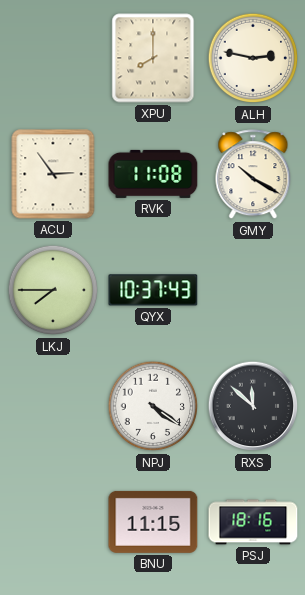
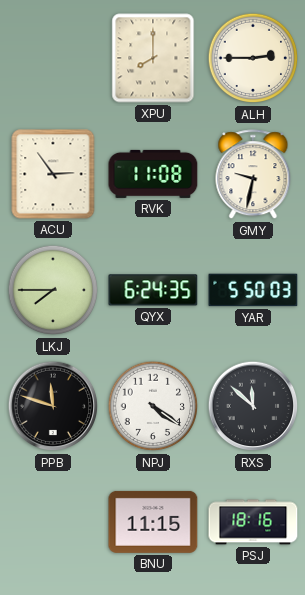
ALH: 2:47 -> 2:45 (253, 58)
GMY: 10:20 -> 9:32 (253, 175)
QYX: 10:37 -> 6:24 (153, 290)
YAR: none -> 5:50 (253, 290)
PPB: none -> 11:48 (53, 406)
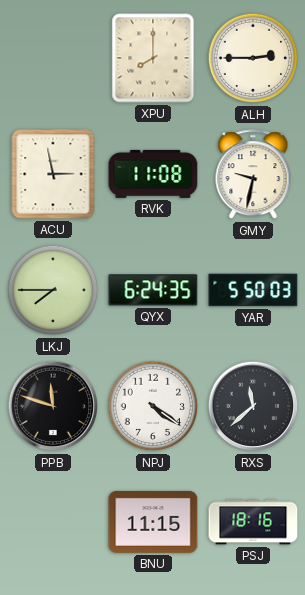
ACU: 2:54 -> 2:58 (53, 174)
RXS: 11:52 -> 11:38 (253, 406)
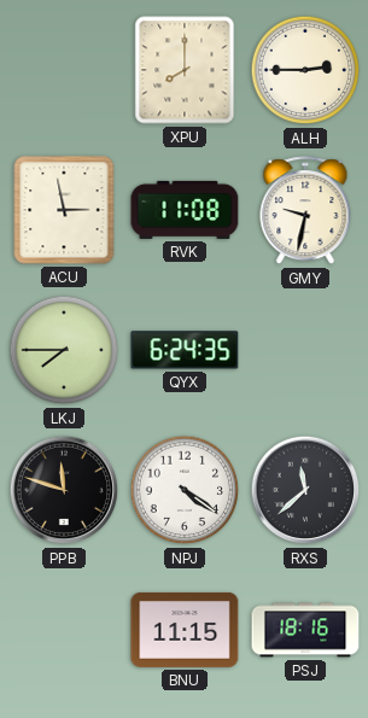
YAR: 5:50 -> none (253, 290)
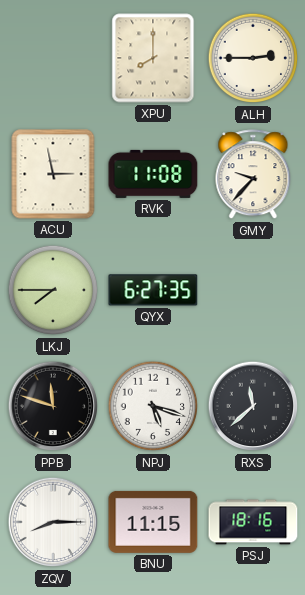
GMY: 9:32 -> 9:37 (253, 175)
QYX: 6:24 -> 6:27 (153, 290)
NPJ: 4:21 -> 5:18 (153, 406)
ZQV: none -> 8:15 (53, 522)
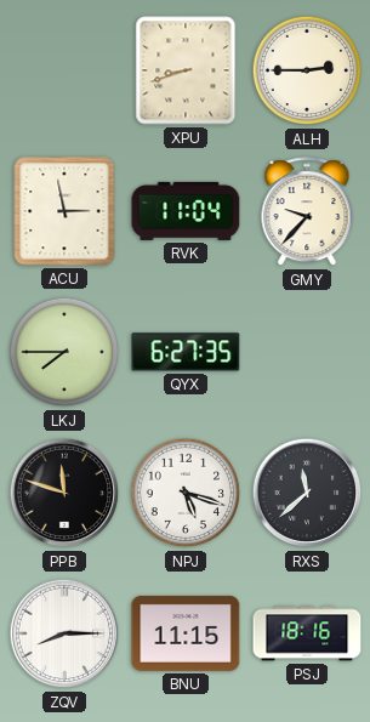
XPU: 8:00 -> 8:42 (186, 70)
RVK: 11:08 -> 11:04 (186, 211)
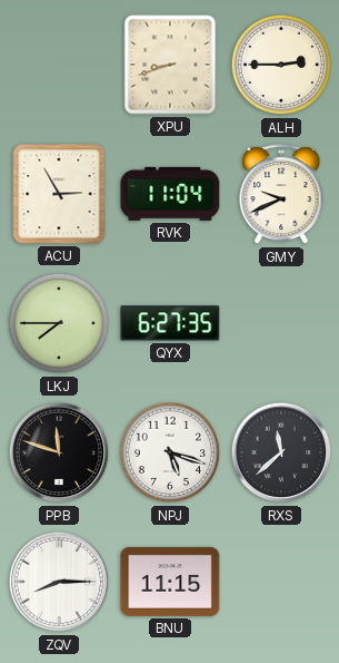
ACU: 2:58 -> 2:55 (59, 194)
GMY: 9:37 -> 9:41 (281, 195)
PSJ: 18:16 -> none (307, 633)
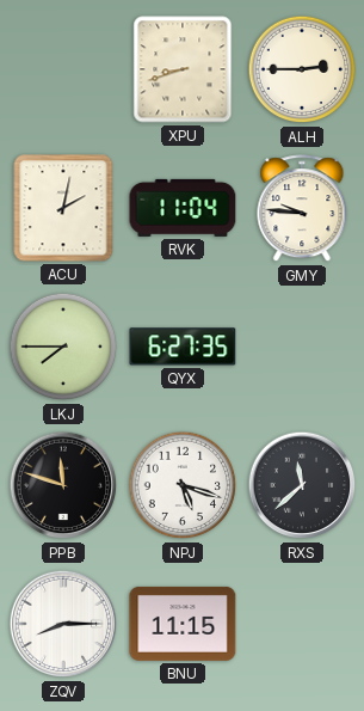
ACU: 2:55 -> 2:02 (63, 208)
GMY: 9:41 -> 9:46 (302, 209)
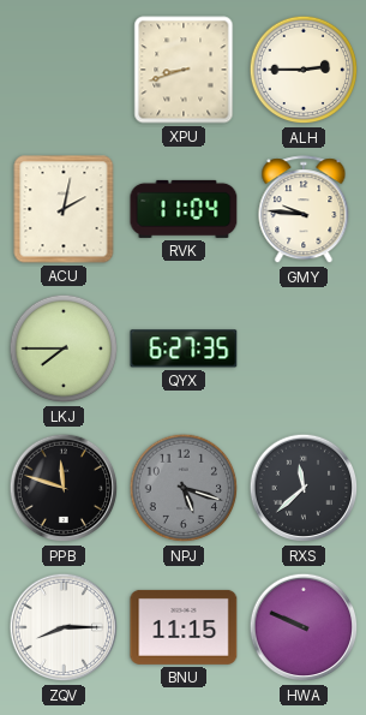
NPJ dial: white -> grey (184, 488)
HWA: none -> 9:49 (304, 627)
